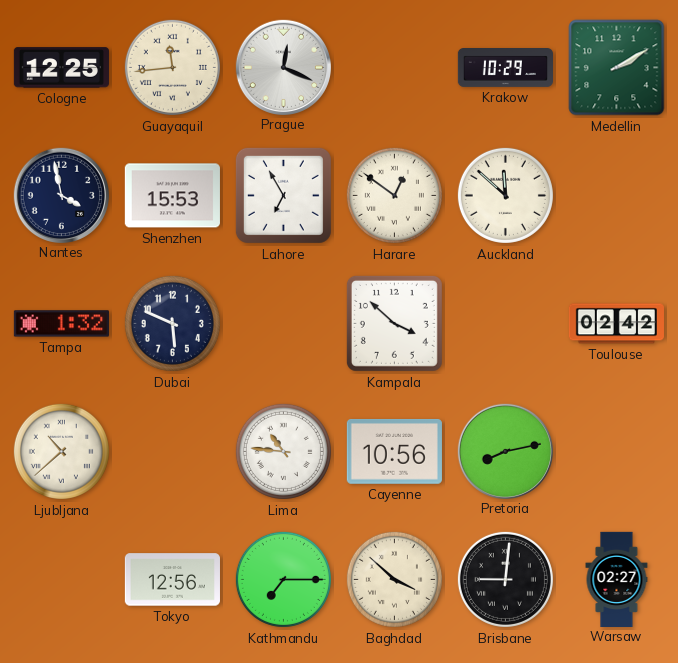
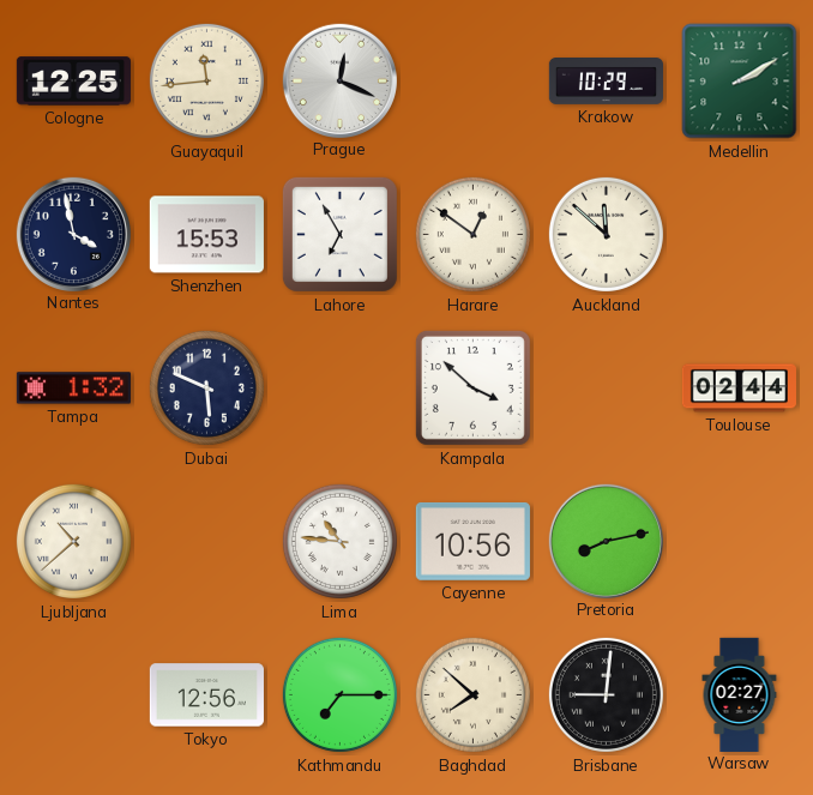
Toulouse: 02:42 -> 02:44 (739, 389)
Baghdad: 3:52 -> 7:52 (472, 694)
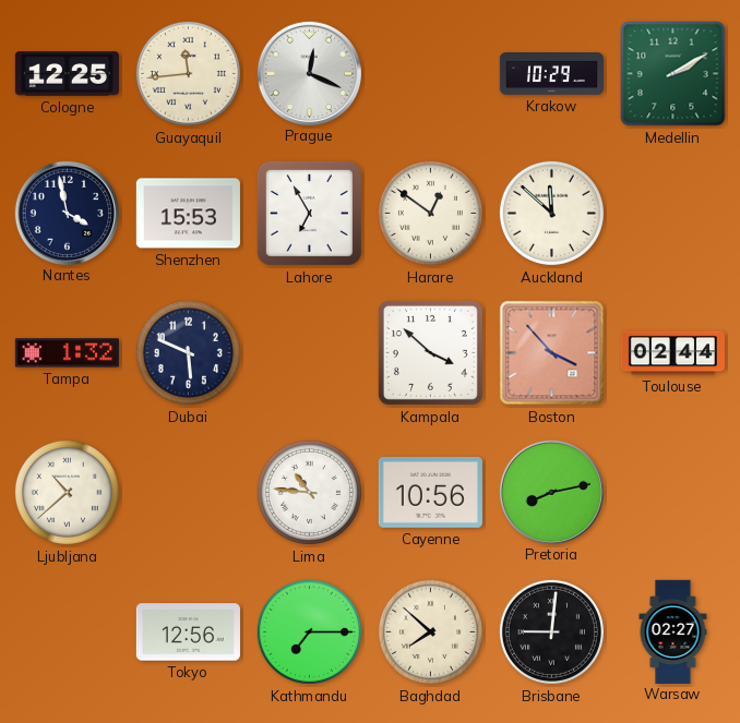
Boston: none -> 3:53 (552, 353)
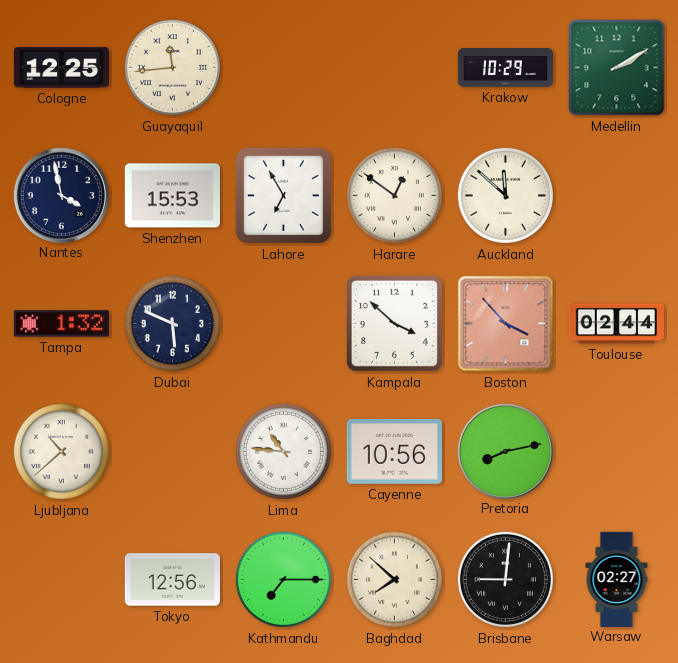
Prague: 12:19 -> none (309, 73)
